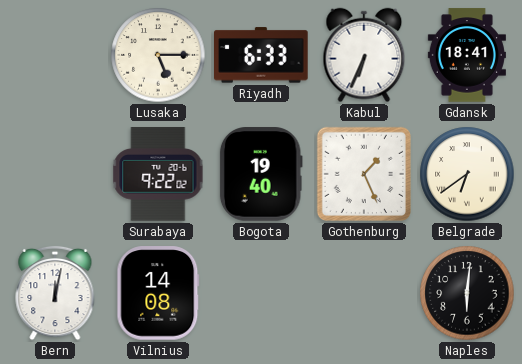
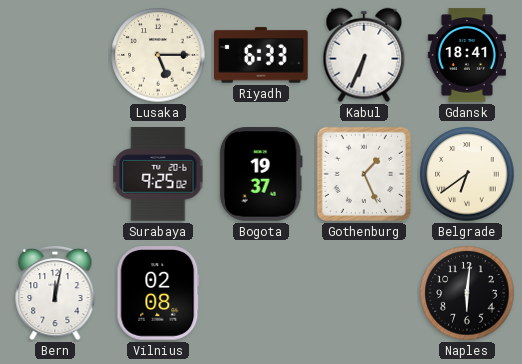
Surabaya: 9:22 -> 9:25 (158, 174)
Bogota: 19:40 -> 19:37 (261, 174)
Vilnius: 14:08 -> 02:08 (158, 293)
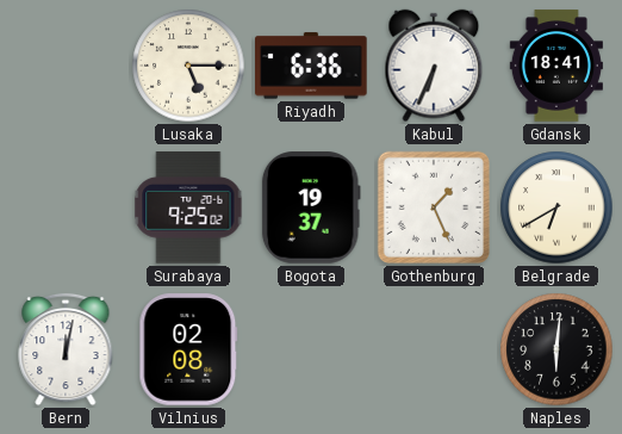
Riyadh: 6:33 -> 6:36 (311, 66)
Belgrade: 6:39 -> 6:40 (556, 207)
